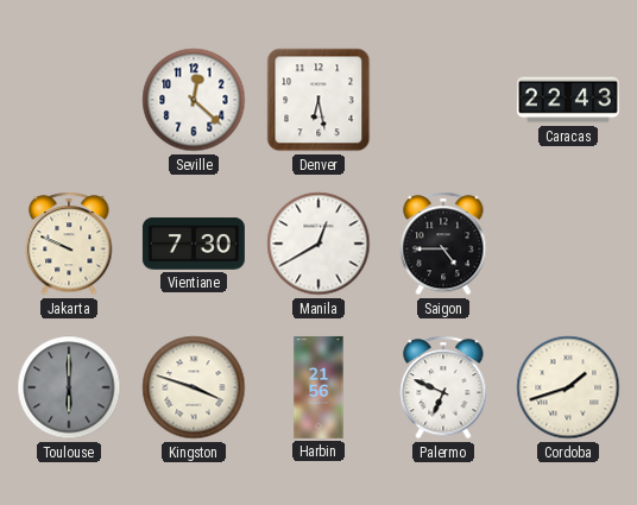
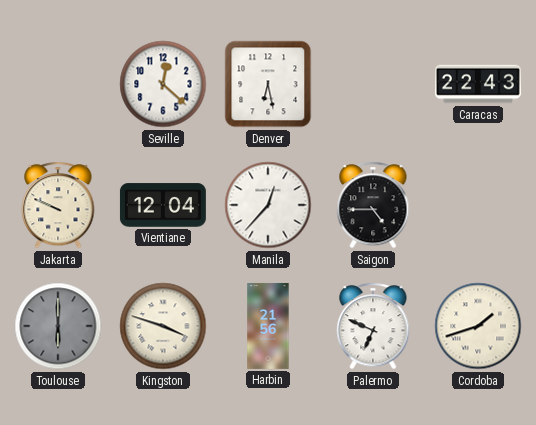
Vientiane: 7:30 -> 12:04 (163, 205)
Manila: 12:40 -> 12:37 (268, 205)
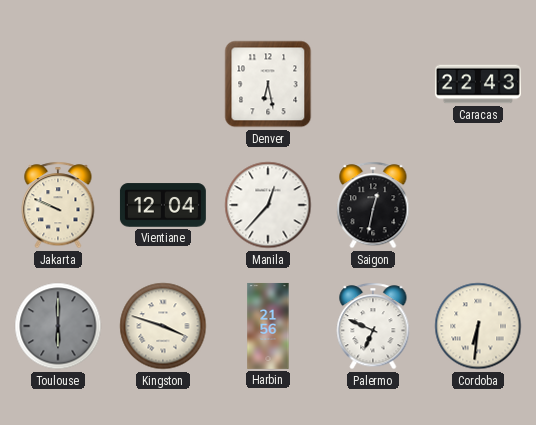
Seville: 12:22 -> none (163, 84)
Saigon: 4:45 -> 12:32 (373, 205)
Cordoba: 1:42 -> 6:31 (478, 326)
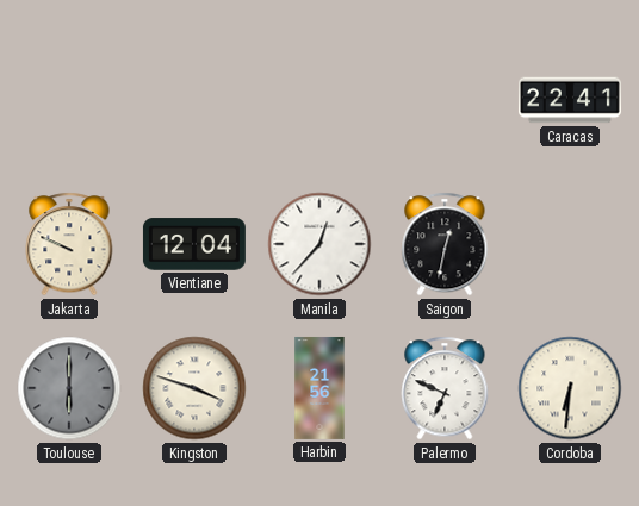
Denver: 6:28 -> none (268, 84)
Caracas: 22:43 -> 22:41 (570, 100)
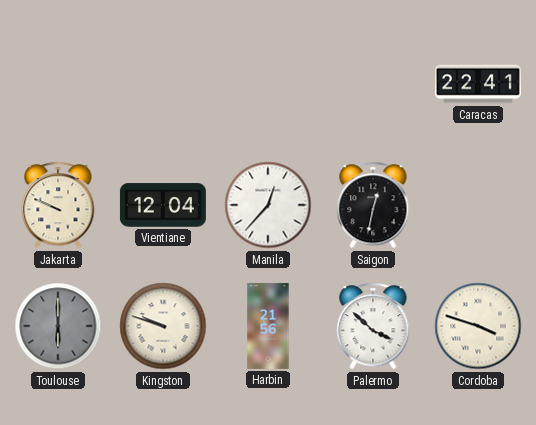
Kingston: 3:48 -> 9:48 (163, 326)
Palermo: 6:49 -> 3:52 (373, 326)
Cordoba: 6:31 -> 3:48 (478, 326)
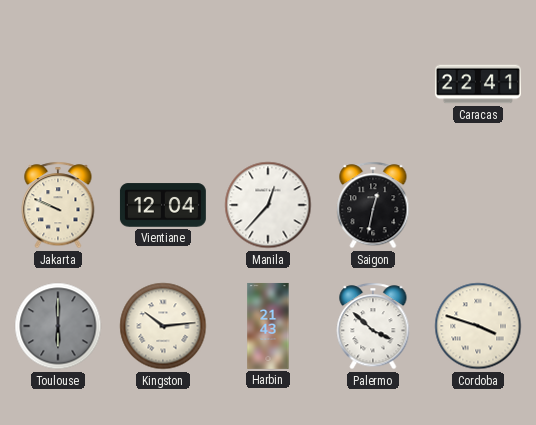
Kingston: 9:48 -> 10:14 (163, 326)
Harbin: 21:56 -> 21:43 (268, 326)
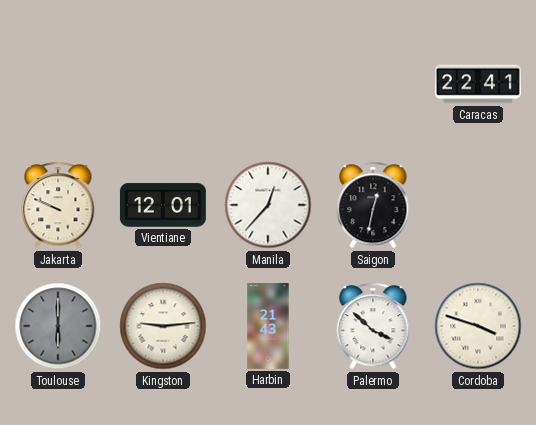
Vientiane: 12:04 -> 12:01 (163, 205)
Kingston: 10:14 -> 9:14 (163, 326)
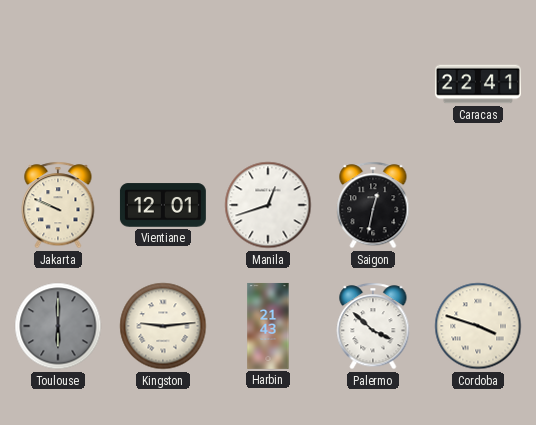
Manila: 12:37 -> 12:42 (268, 205)
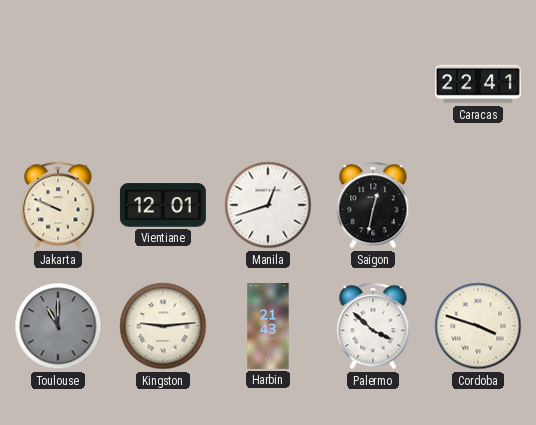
Toulouse: 6:00 -> 11:00 (58, 326)
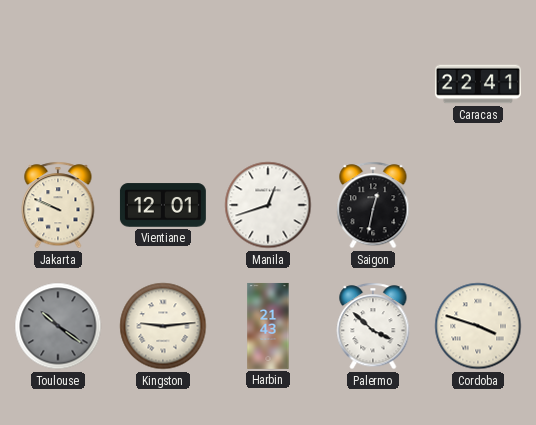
Toulouse: 11:00 -> 10:21 (58, 326)
